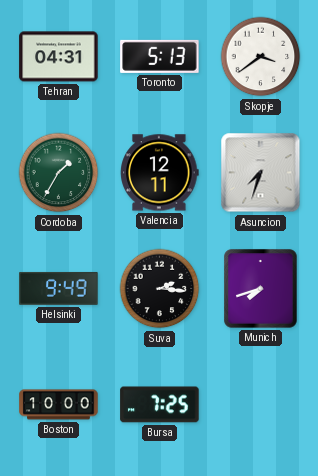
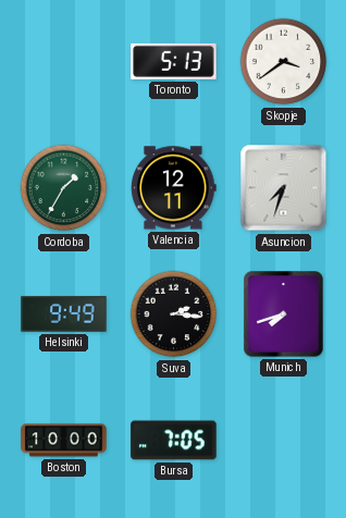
Tehran: 04:31 -> none (59, 57)
Bursa: 7:25 -> 7:05 (174, 441)
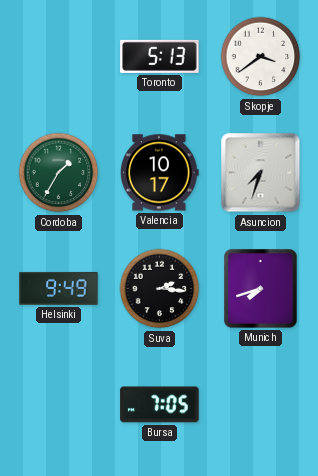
Valencia: 12:11 -> 10:17 (160, 173)
Boston: 10:00 -> none (64, 441)
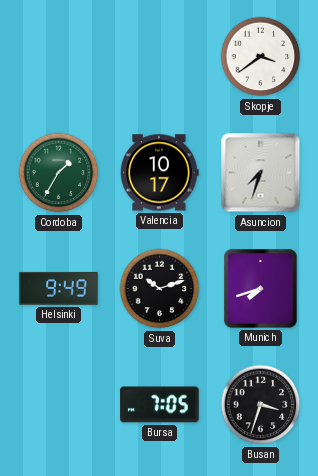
Toronto: 5:13 -> none (160, 56)
Suva: 2:16 -> 10:12 (160, 289)
Busan: none -> 3:33 (261, 405)
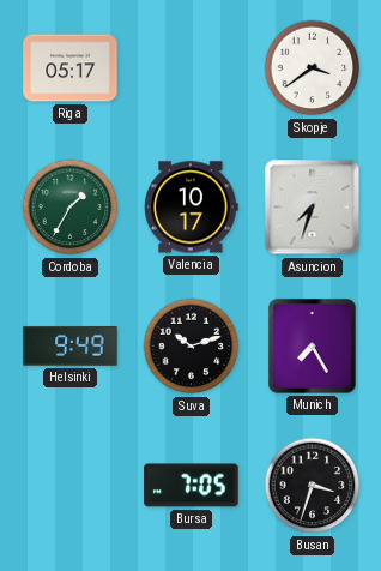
Riga: none -> 05:17 (71, 68)
Munich: 7:42 -> 7:25 (313, 347)
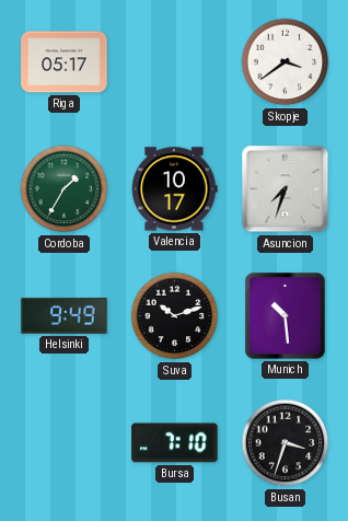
Munich: 7:25 -> 10:29 (286, 316)
Bursa: 7:05 -> 7:10 (175, 443)
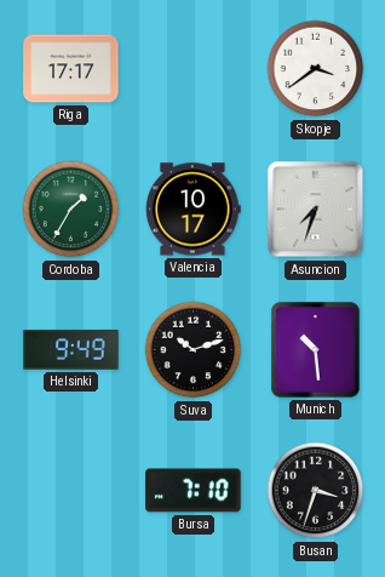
Riga: 05:17 -> 17:17 (71, 69)
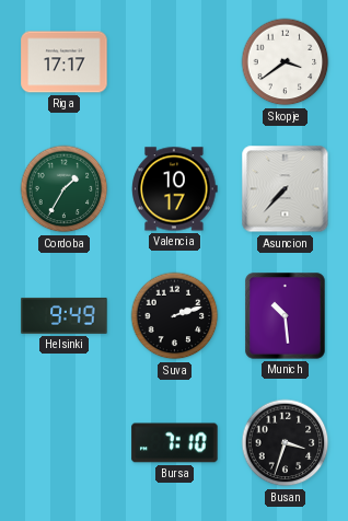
Asuncion: 7:33 -> 7:37 (286, 189)
Suva: 10:12 -> 2:12 (175, 316)
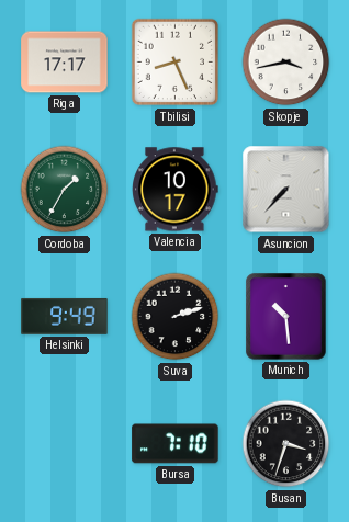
Tbilisi: none -> 8:26 (176, 63)
Skopje: 3:39 -> 3:43 (286, 63)
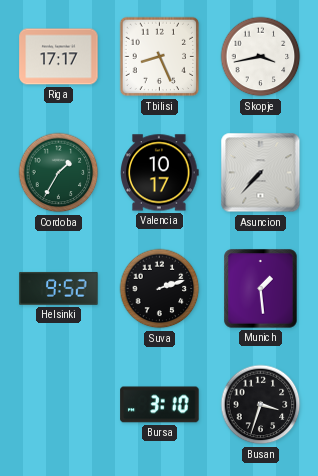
Helsinki: 9:49 -> 9:52 (59, 288)
Munich: 10:29 -> 1:29 (261, 289)
Bursa: 7:10 -> 3:10 (160, 405)
